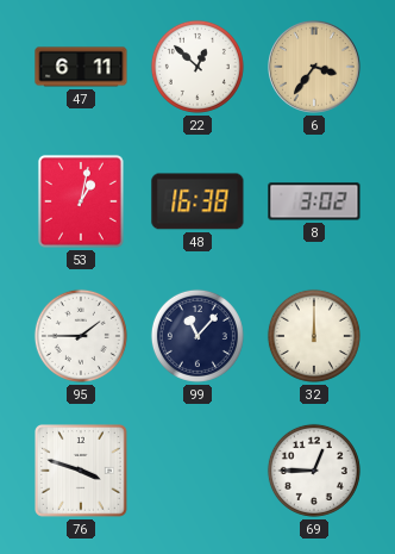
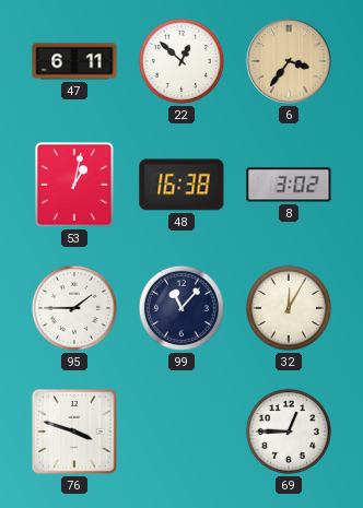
32: 12:00 -> 12:05 (289, 308)
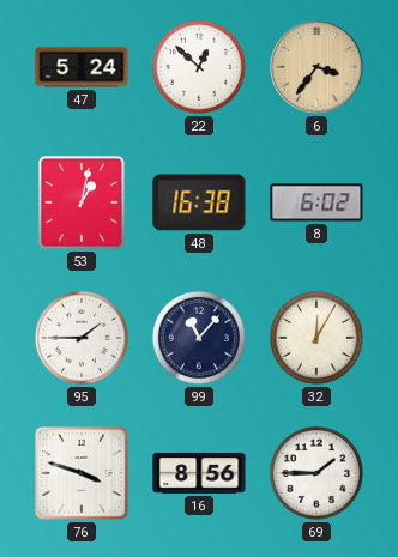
47: 6:11 -> 5:24 (82, 67)
8: 3:02 -> 6:02 (316, 202)
16: none -> 8:56 (199, 473)
69: 12:45 -> 1:45 (316, 473)
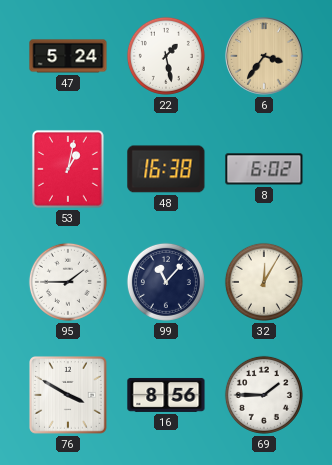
22: 12:52 -> 1:28 (166, 56)
76: 3:48 -> 3:50 (68, 395)
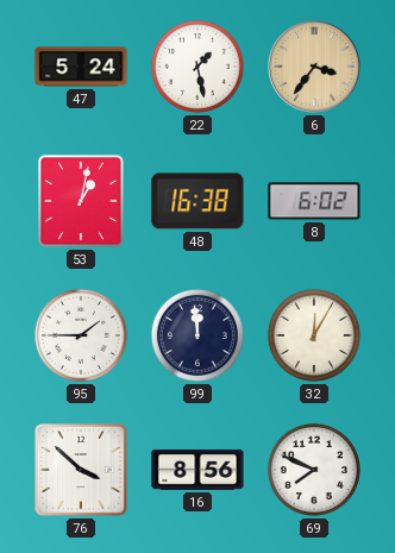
99: 11:07 -> 11:59 (197, 335)
76: 3:50 -> 3:52 (81, 470)
69: 1:45 -> 7:49 (314, 470)
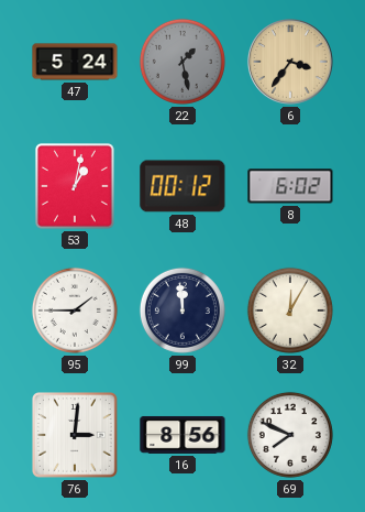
22 dial: white -> grey (182, 62)
48: 16:38 -> 00:12 (182, 186)
76: 3:52 -> 3:01 (75, 435)
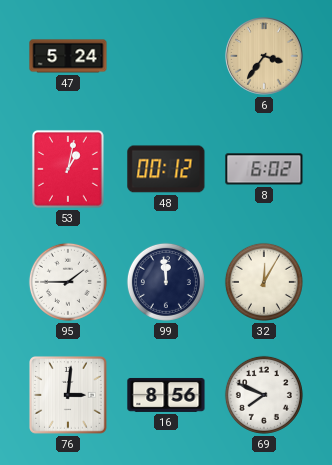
22: 1:28 -> none (182, 62)
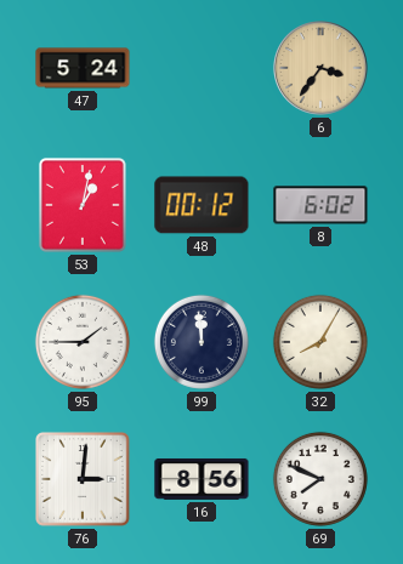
32: 12:05 -> 8:05 (320, 342)
